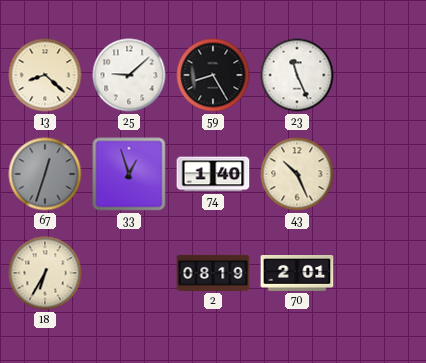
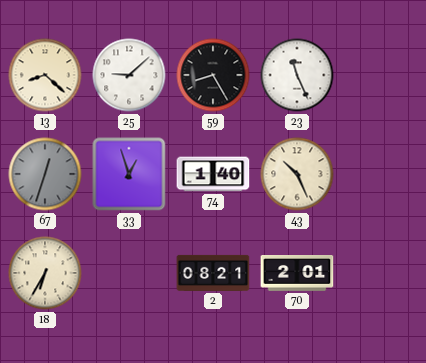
2: 08:19 -> 08:21 (213, 273)
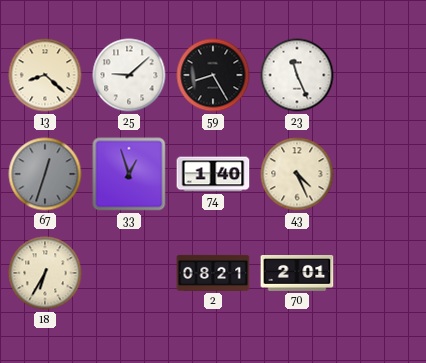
43: 10:26 -> 4:26 (297, 174)
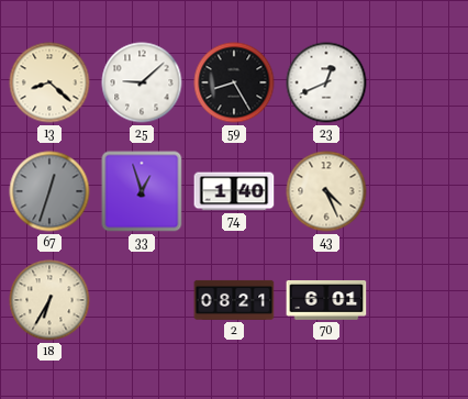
23: 11:26 -> 12:41 (326, 82)
70: 2:01 -> 6:01 (326, 301)
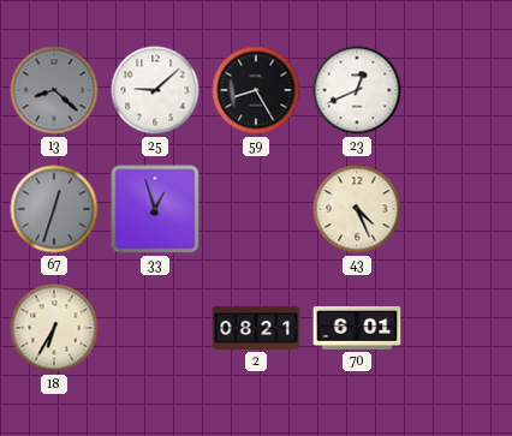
13 dial: cream -> grey (54, 90)
74: 1:40 -> none (234, 191)
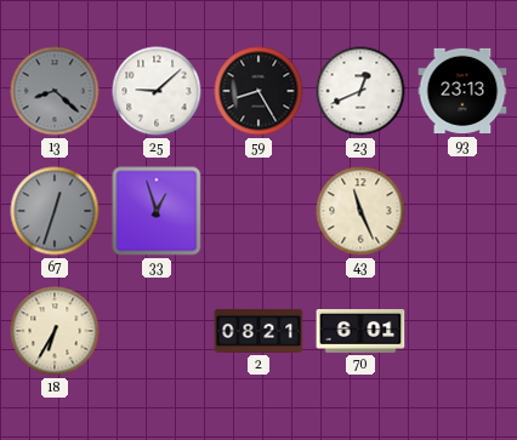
93: none -> 23:13 (462, 91)
43: 4:26 -> 11:26 (360, 211)
